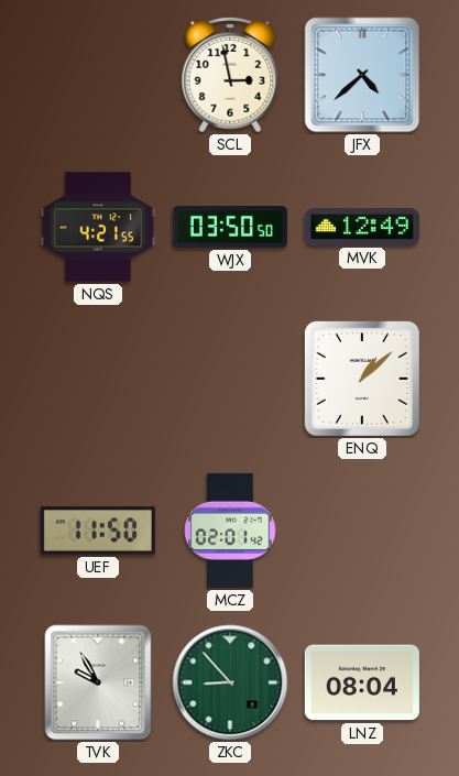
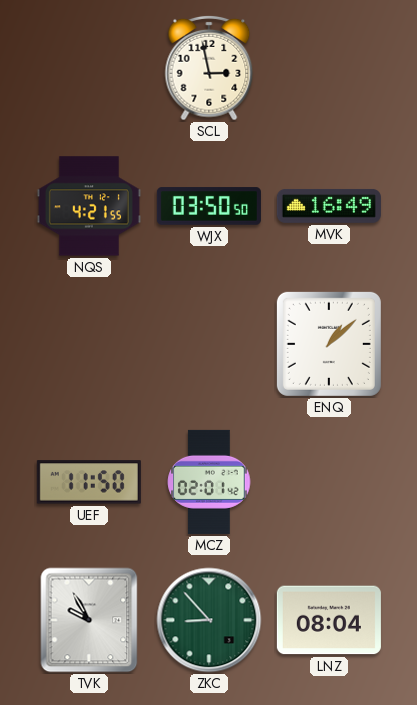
JFX: 4:38 -> none (362, 75)
MVK: 12:49 -> 16:49 (329, 206)
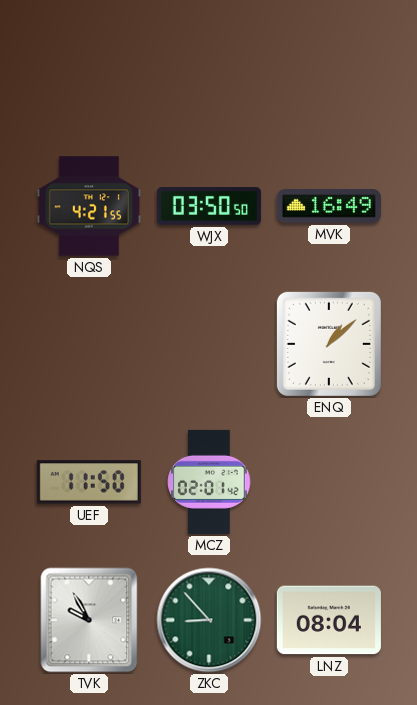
SCL: 2:58 -> none (209, 68)
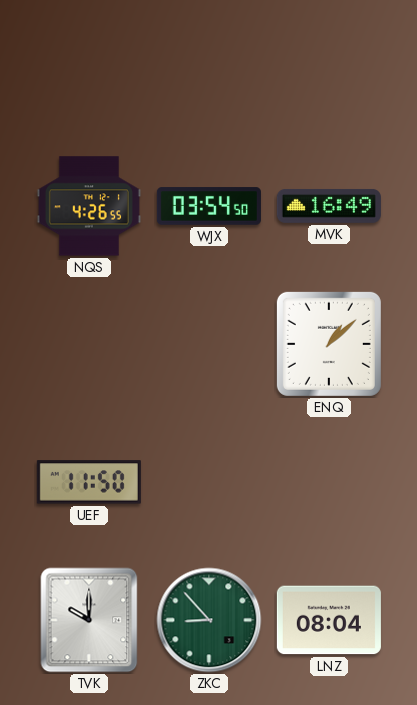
NQS: 4:21 -> 4:26 (89, 206)
WJX: 03:50 -> 03:54 (209, 206)
MCZ: 02:01 -> none (209, 482)
TVK: 9:55 -> 10:00 (89, 620)
